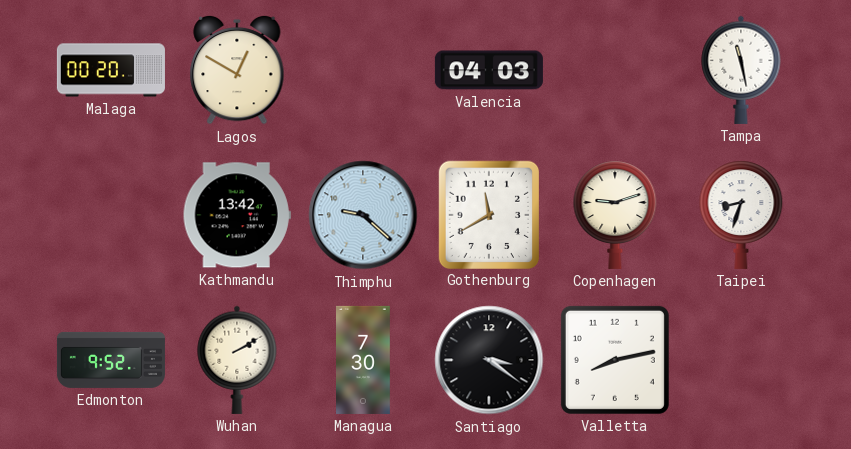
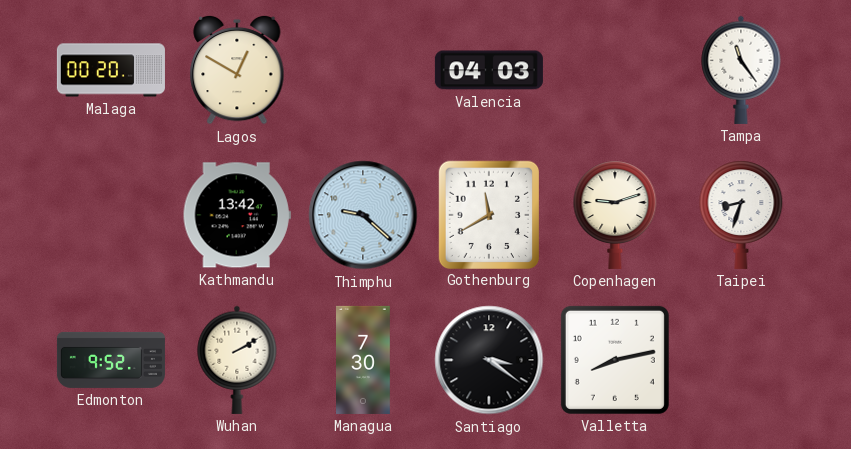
Tampa: 11:28 -> 11:24 (741, 70)
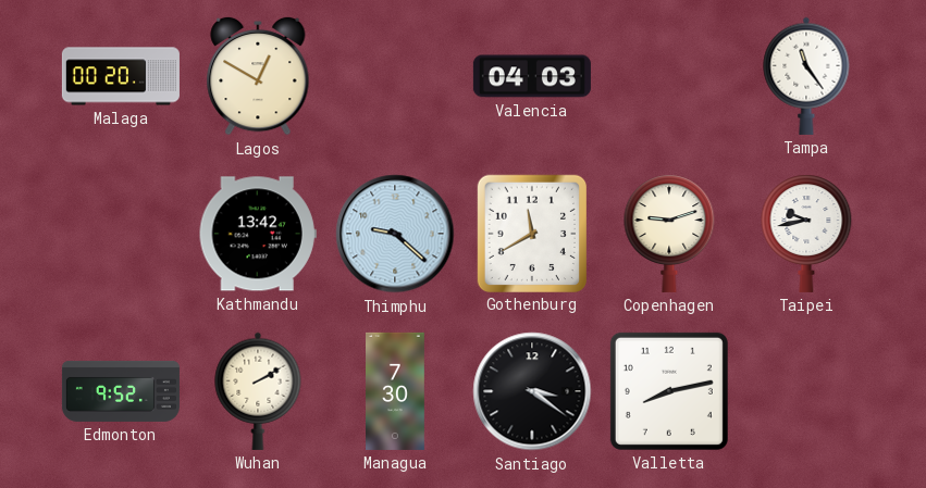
Taipei: 8:33 -> 9:43 (806, 234)
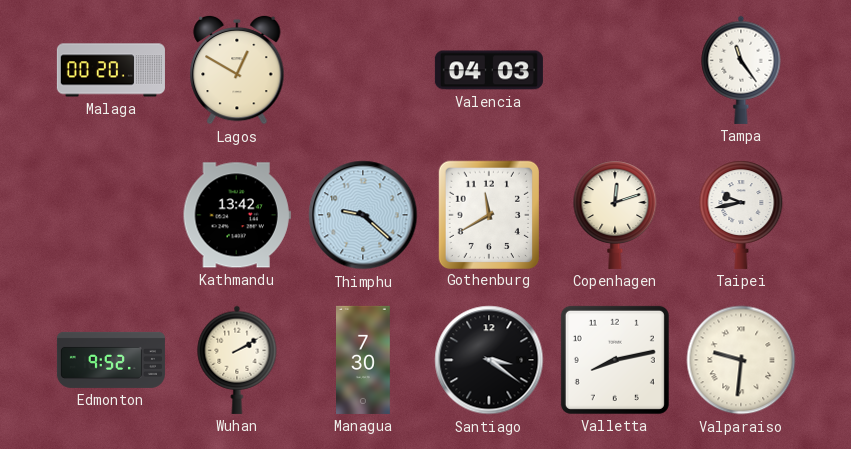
Copenhagen: 9:12 -> 12:12 (615, 215)
Valparaiso: none -> 9:31 (741, 360)
